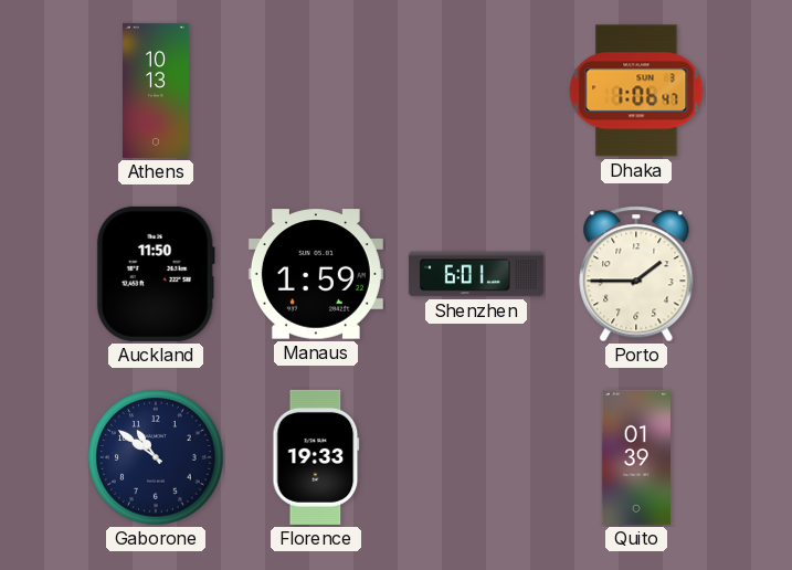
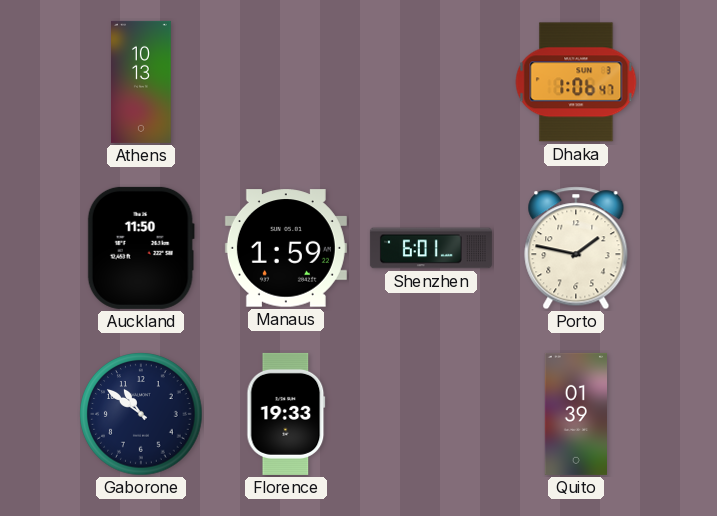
Porto: 1:45 -> 1:47 (576, 248)
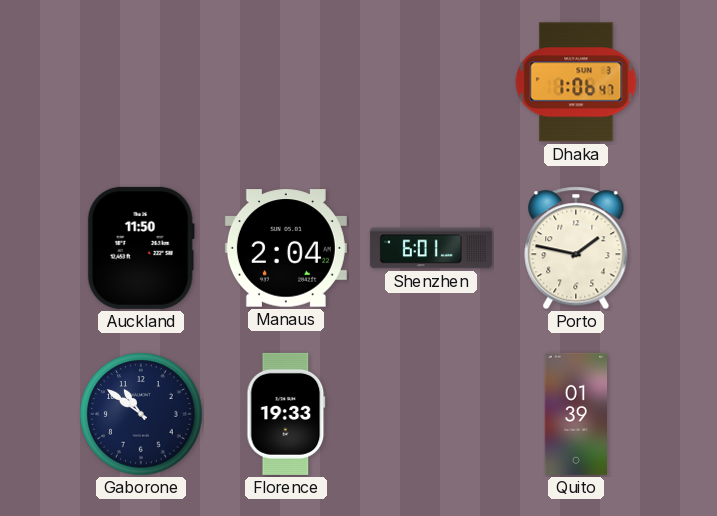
Athens: 10:13 -> none (142, 82)
Manaus: 1:59 -> 2:04 (286, 248)
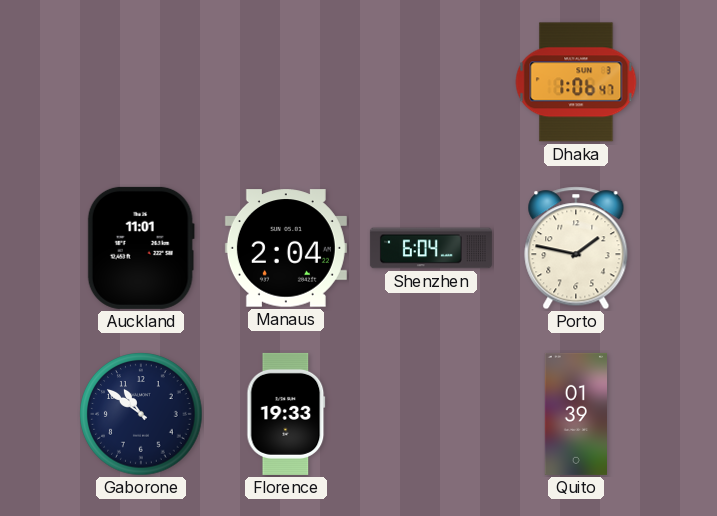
Auckland: 11:50 -> 11:01 (141, 248)
Shenzhen: 6:01 -> 6:04 (431, 248)
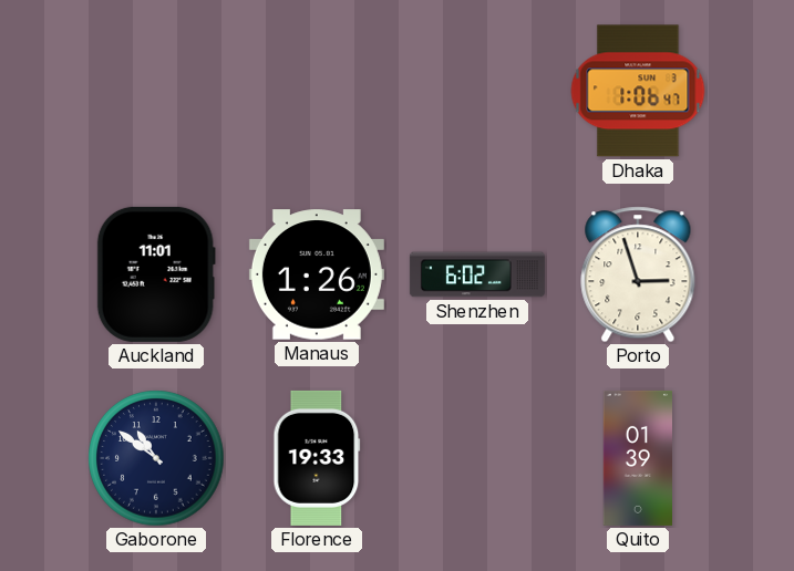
Manaus: 2:04 -> 1:26 (317, 274)
Shenzhen: 6:04 -> 6:02 (477, 274)
Porto: 1:47 -> 2:57 (638, 274)
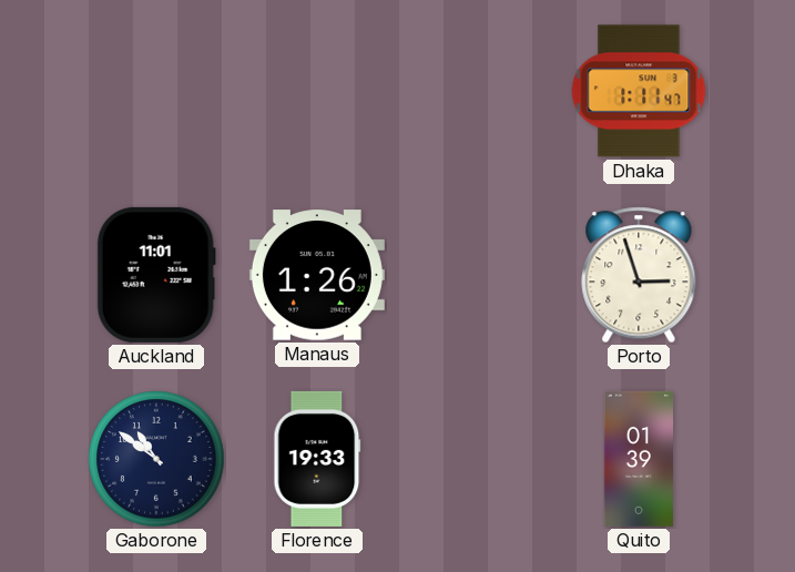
Dhaka: 1:06 -> 1:11 (639, 91)
Shenzhen: 6:02 -> none (477, 274)
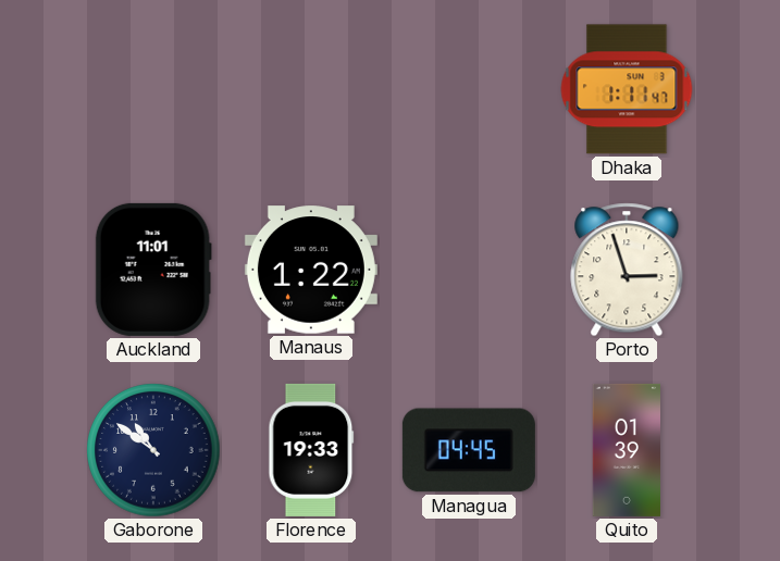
Manaus: 1:26 -> 1:22 (311, 270)
Managua: none -> 04:45 (469, 450)
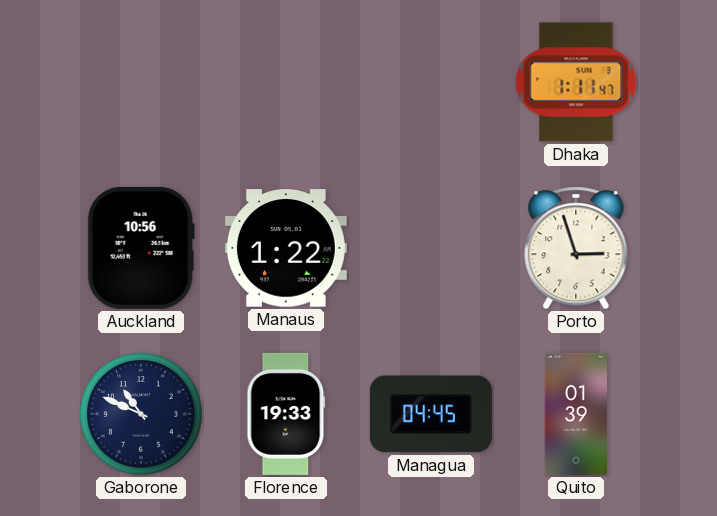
Auckland: 11:01 -> 10:56 (141, 248)
Gaborone: 10:51 -> 10:49 (141, 414)
